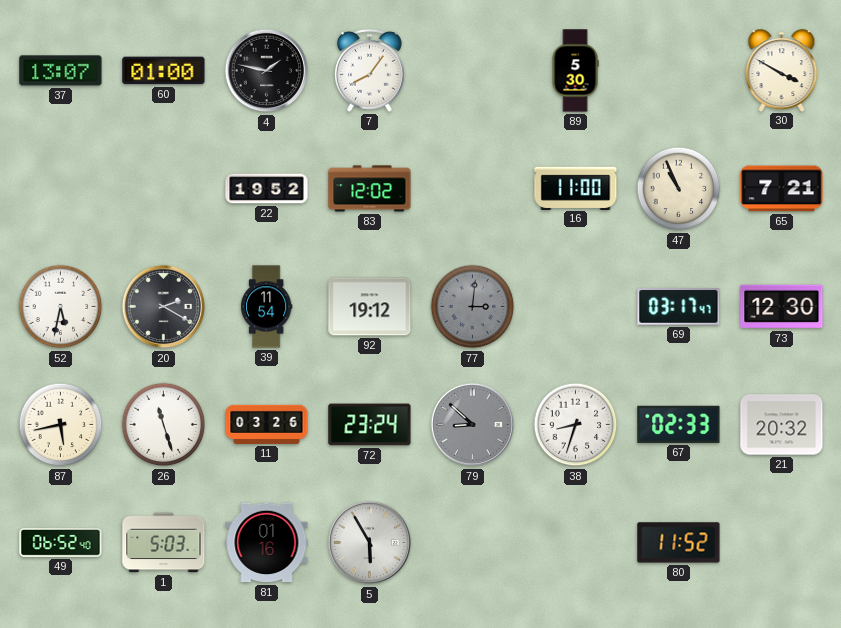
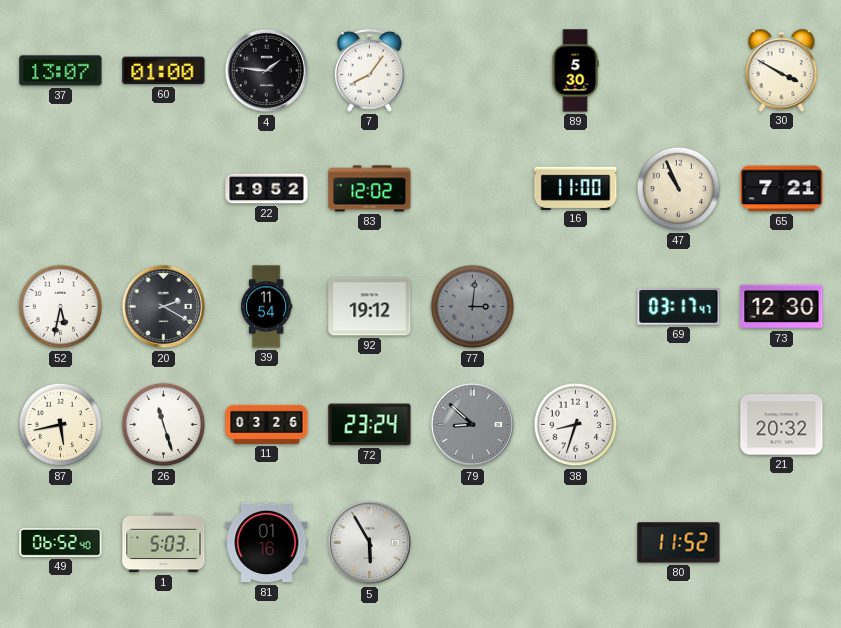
4: 1:47 -> 1:46 (267, 71)
67: 02:33 -> none (679, 424)
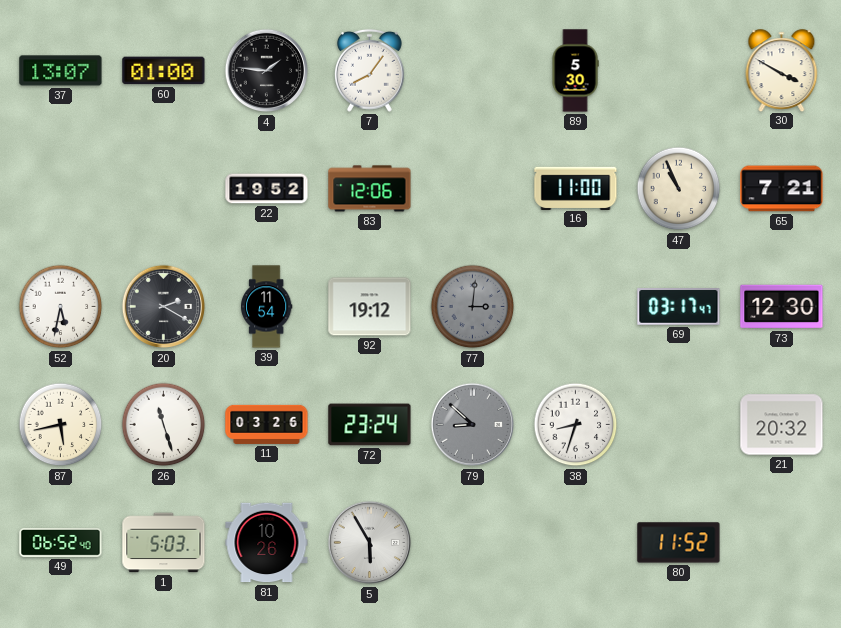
83: 12:02 -> 12:06 (370, 189)
81: 01:16 -> 10:26 (267, 543)
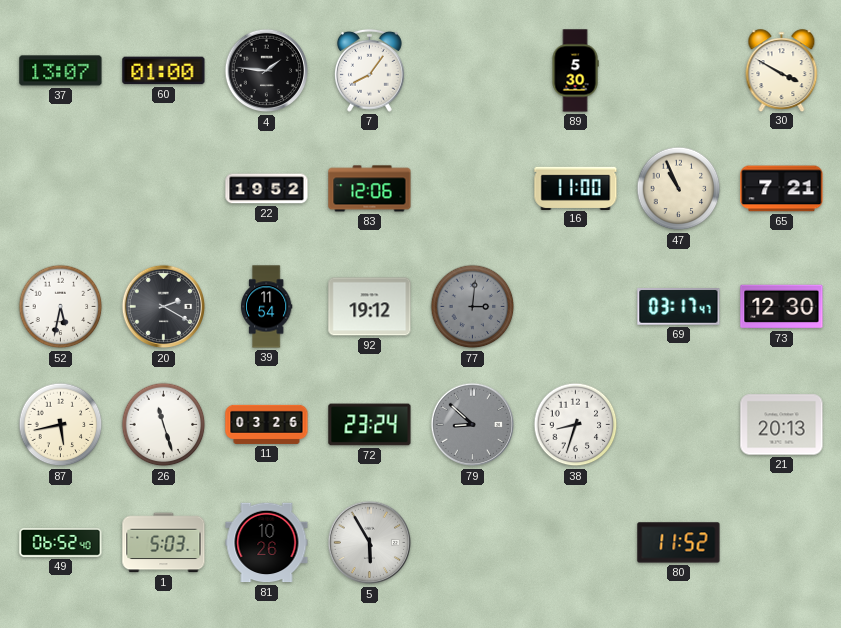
21: 20:32 -> 20:13 (782, 425)
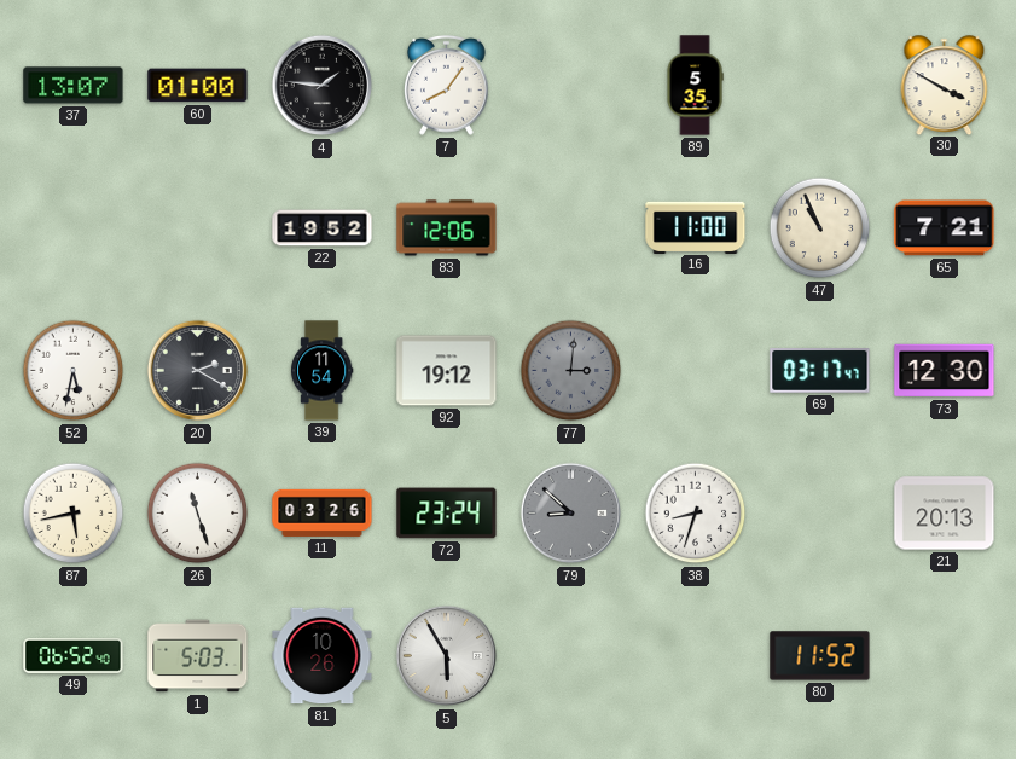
89: 5:30 -> 5:35 (695, 86)
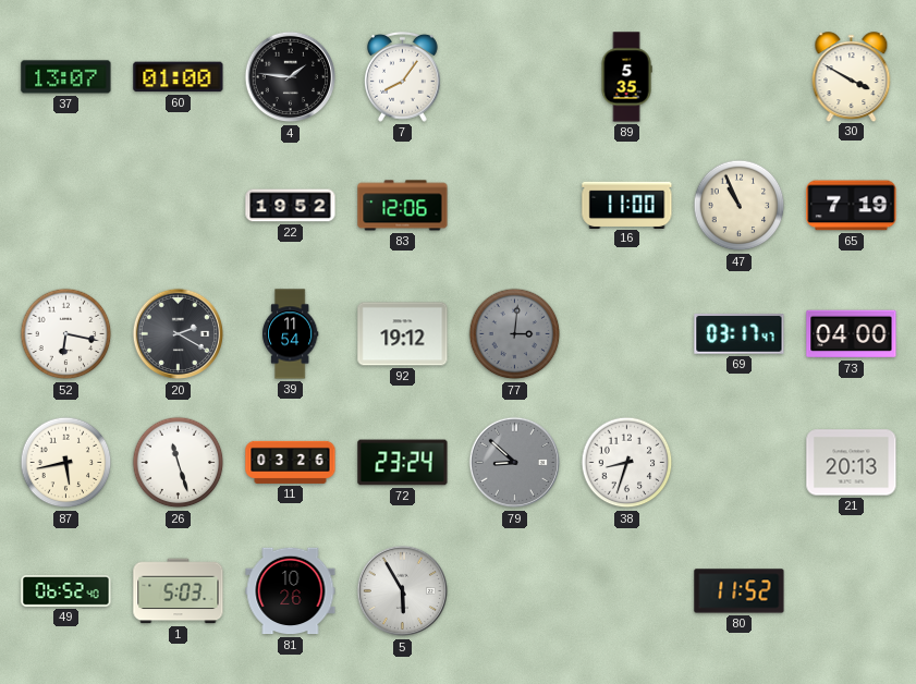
65: 7:21 -> 7:19 (852, 206)
52: 5:32 -> 6:17 (66, 334)
73: 12:30 -> 04:00 (852, 334)
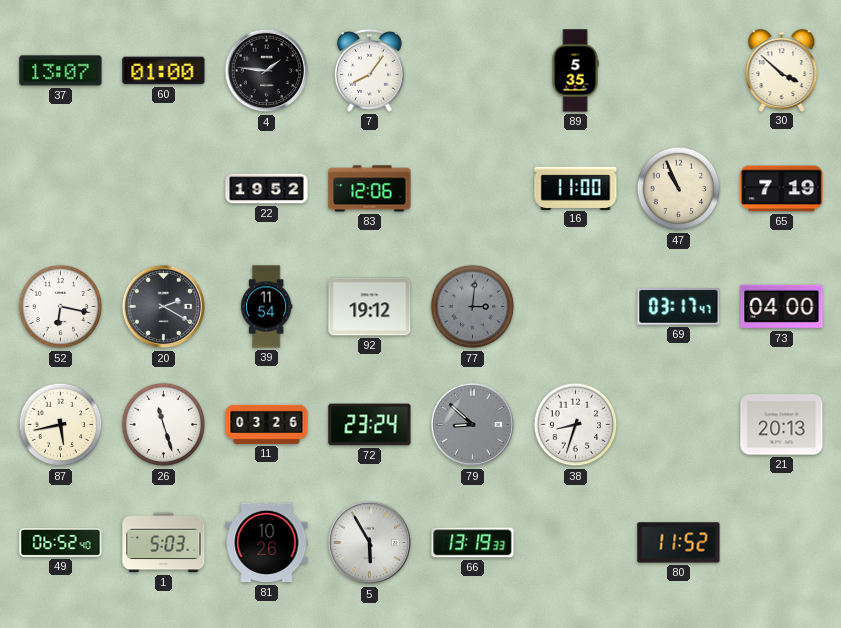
30: 3:50 -> 3:52 (782, 70)
66: none -> 13:19 (473, 543)
